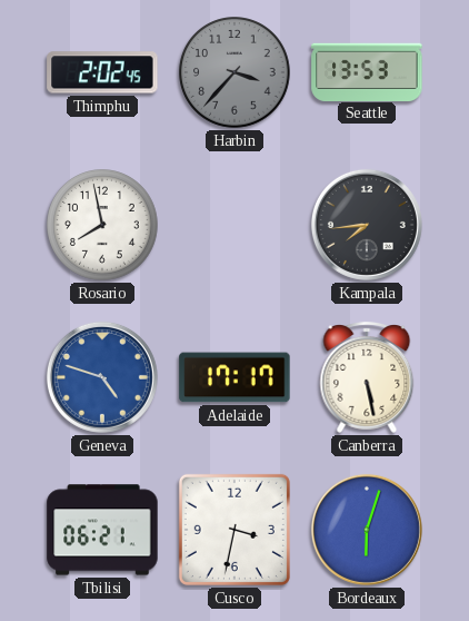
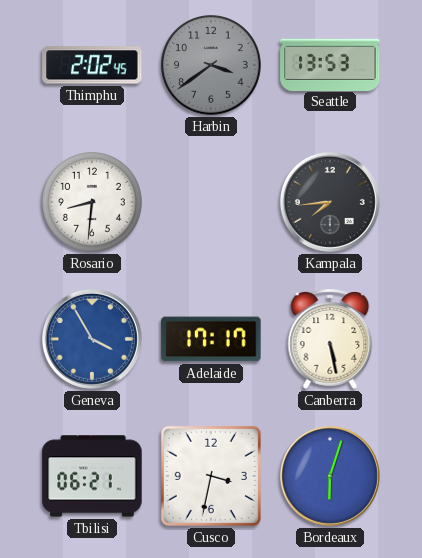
Harbin: 3:37 -> 3:39 (211, 65)
Rosario: 7:58 -> 8:31 (92, 202)
Geneva: 4:48 -> 3:55 (92, 339)
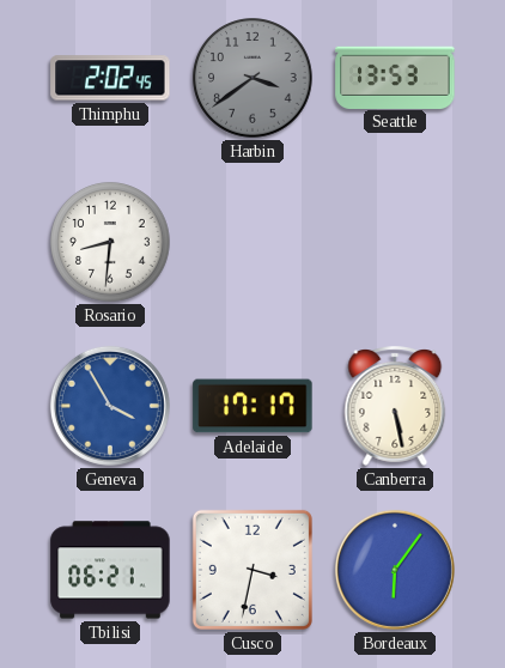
Kampala: 7:44 -> none (330, 202)
Bordeaux: 6:03 -> 6:06 (395, 570)
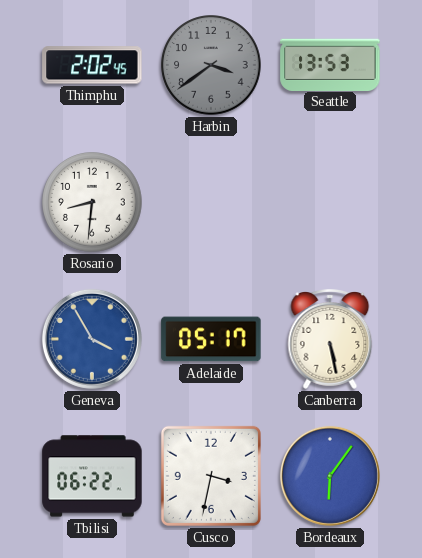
Adelaide: 17:17 -> 05:17 (211, 339)
Tbilisi: 06:21 -> 06:22 (92, 476)
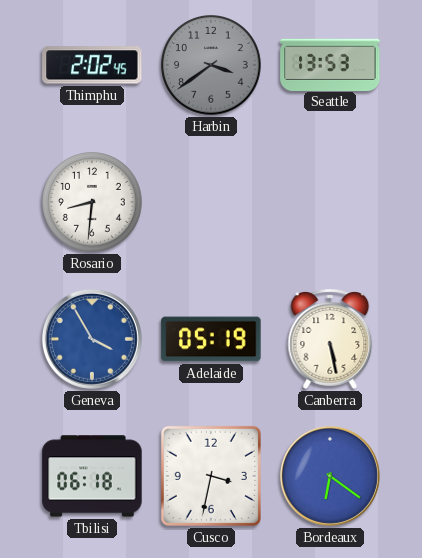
Adelaide: 05:17 -> 05:19 (211, 339)
Tbilisi: 06:22 -> 06:18 (92, 476)
Bordeaux: 6:06 -> 6:21 (330, 476)
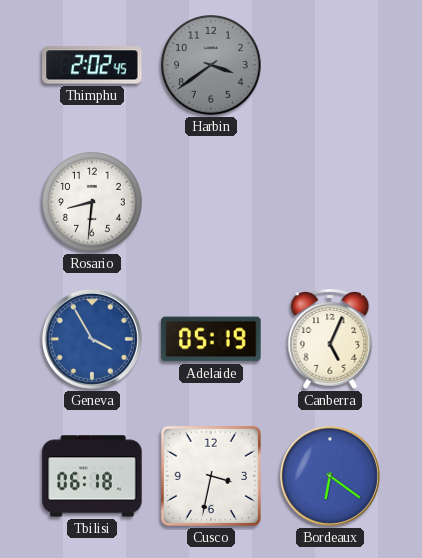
Seattle: 13:53 -> none (330, 64)
Canberra: 5:28 -> 5:04 (330, 340)
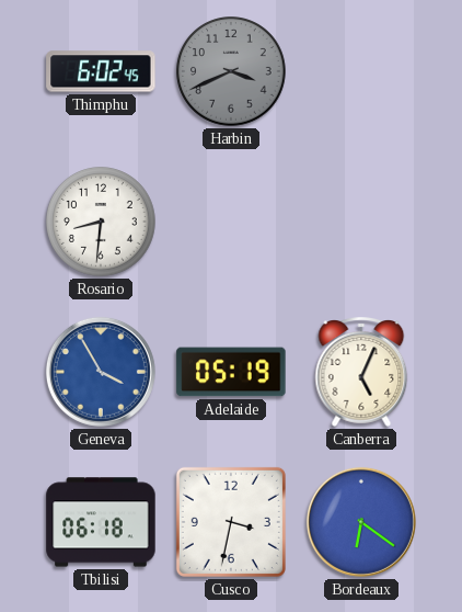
Thimphu: 2:02 -> 6:02 (101, 71)
Harbin: 3:39 -> 3:41 (231, 71)
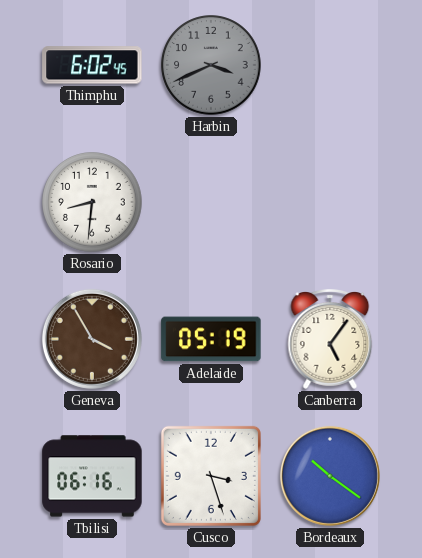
Geneva dial: blue -> brown (92, 339)
Canberra: 5:04 -> 5:06 (330, 340)
Tbilisi: 06:18 -> 06:16 (92, 476)
Cusco: 3:32 -> 3:27 (211, 476)
Bordeaux: 6:21 -> 10:21 (330, 476)
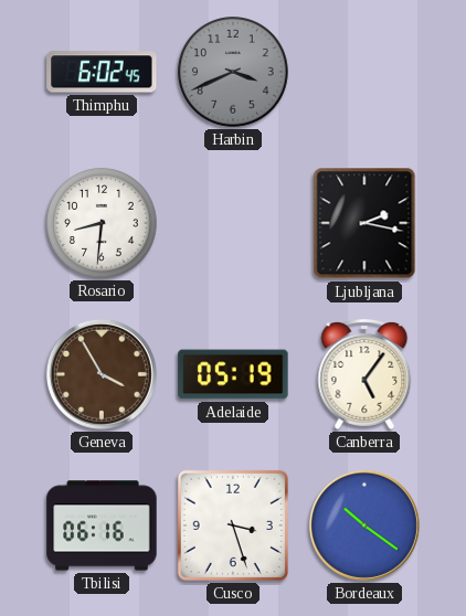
Ljubljana: none -> 2:17 (364, 223)
